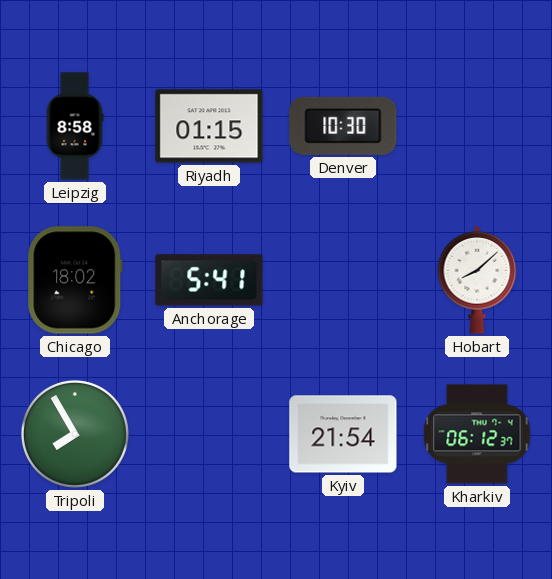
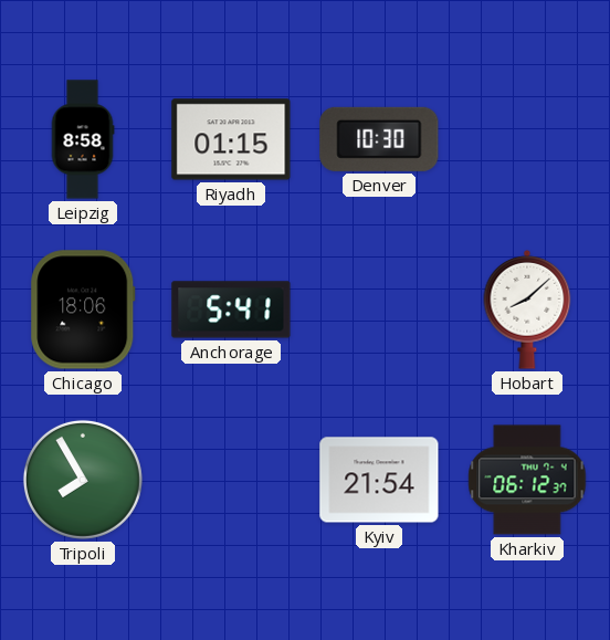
Chicago: 18:02 -> 18:06 (83, 309)
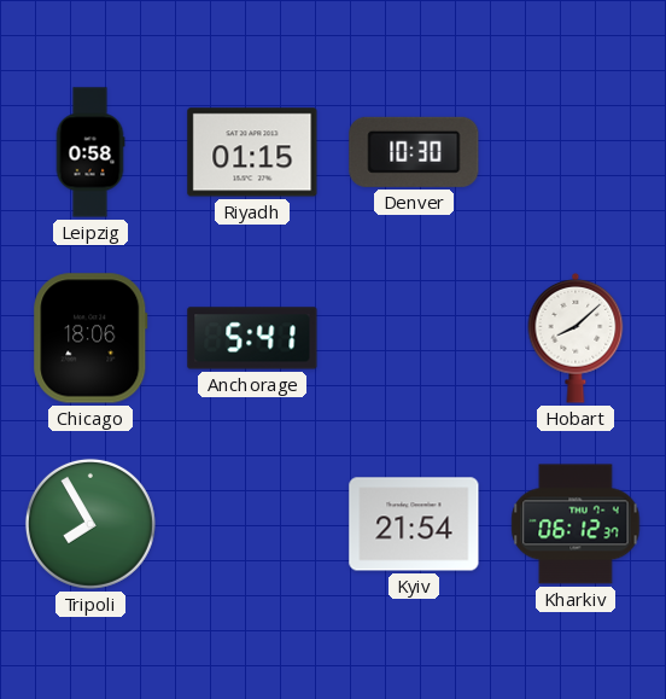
Leipzig: 8:58 -> 0:58 (90, 152)
